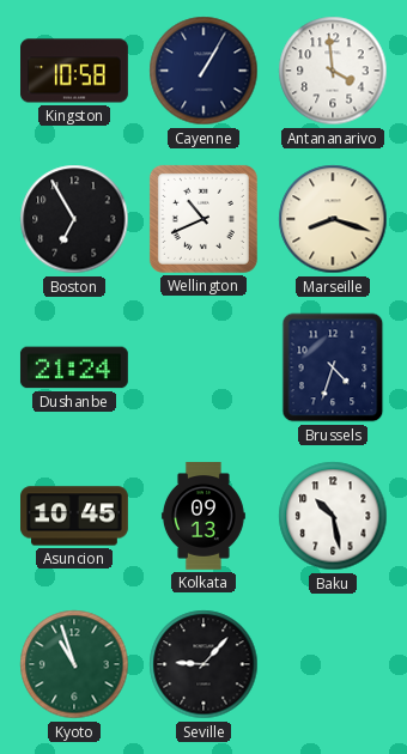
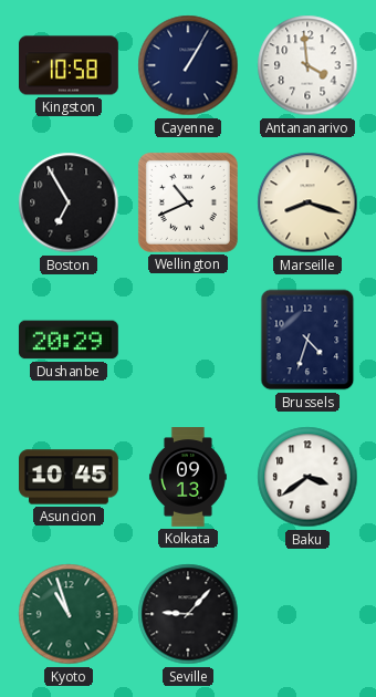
Dushanbe: 21:24 -> 20:29 (69, 340)
Baku: 10:28 -> 3:39 (307, 477)
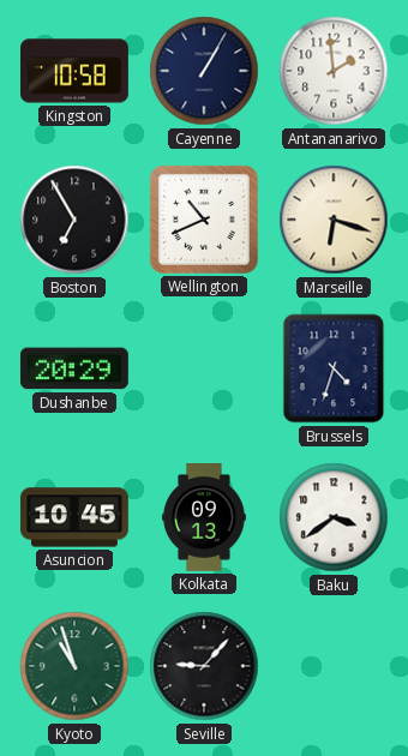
Antananarivo: 3:59 -> 1:59 (334, 71)
Marseille: 8:18 -> 6:18 (334, 220)
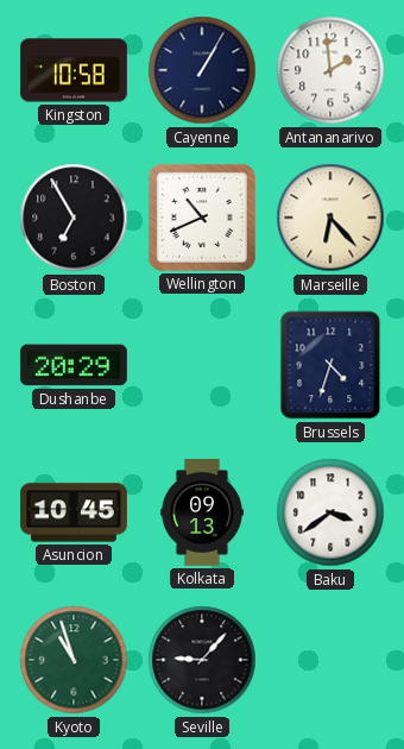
Marseille: 6:18 -> 6:23 (330, 218)
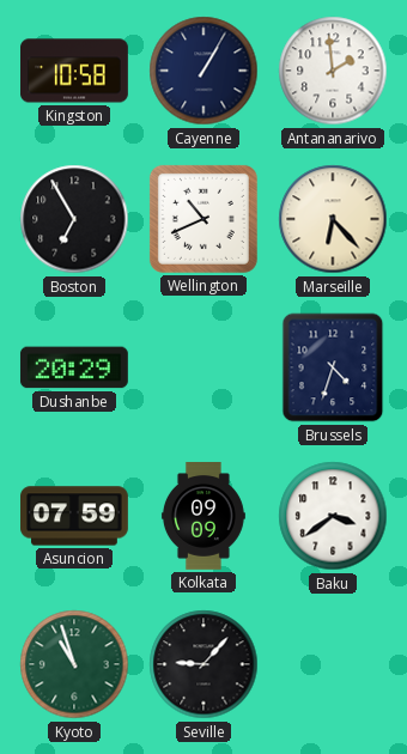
Asuncion: 10:45 -> 07:59 (75, 516)
Kolkata: 09:13 -> 09:09 (203, 517)
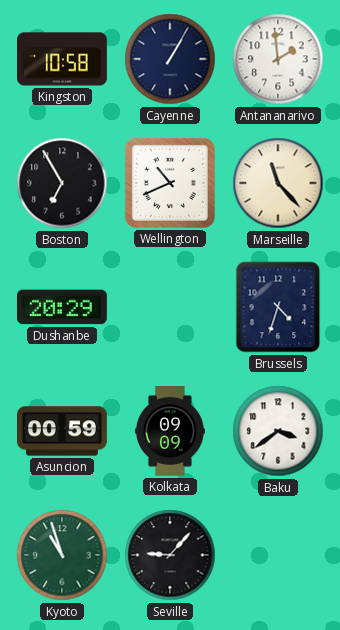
Marseille: 6:23 -> 11:23 (278, 183)
Asuncion: 07:59 -> 00:59 (63, 431)
